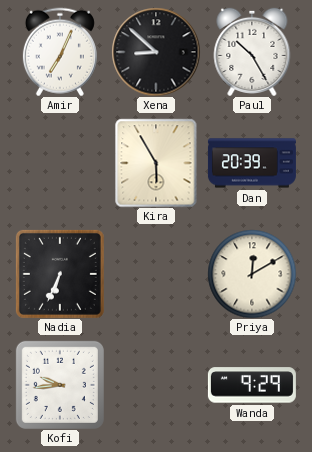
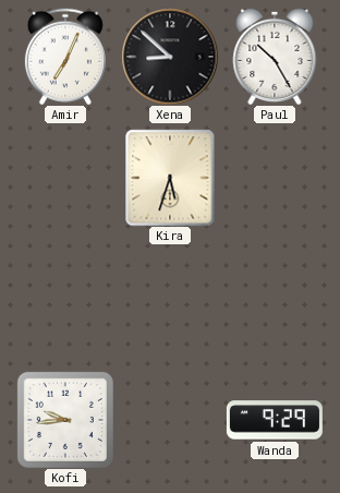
Kira: 5:55 -> 5:33 (170, 178)
Dan: 20:39 -> none (252, 163)
Nadia: 6:34 -> none (60, 274)
Priya: 12:10 -> none (252, 274)
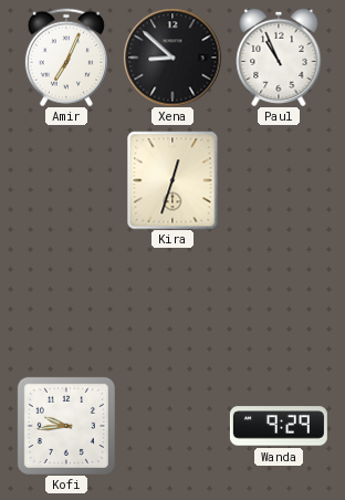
Paul: 10:25 -> 10:56 (279, 58)
Kira: 5:33 -> 12:33 (172, 180)
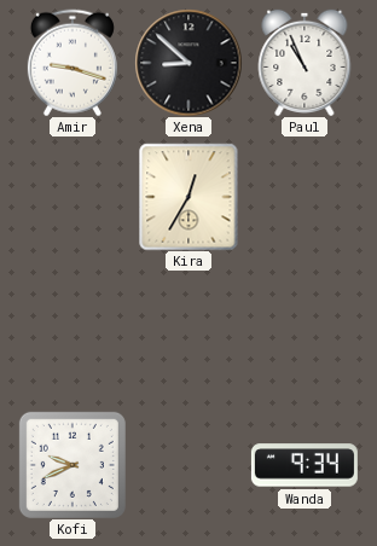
Amir: 7:04 -> 9:18 (72, 63)
Kira: 12:33 -> 12:35 (188, 197)
Kofi: 9:44 -> 9:41 (72, 465)
Wanda: 9:29 -> 9:34 (304, 465)
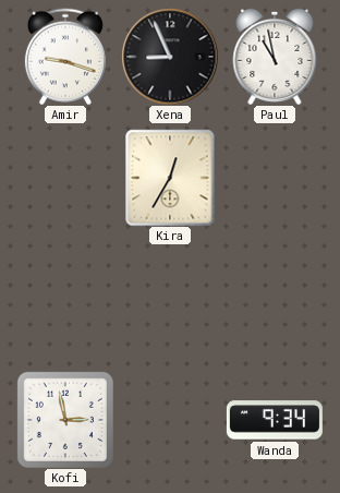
Xena: 8:52 -> 8:56 (170, 57)
Paul: 10:56 -> 10:58 (275, 57)
Kofi: 9:41 -> 2:58 (65, 420)
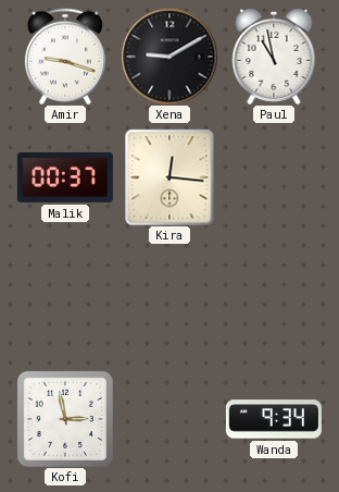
Xena: 8:56 -> 9:10 (169, 57)
Malik: none -> 00:37 (65, 177)
Kira: 12:35 -> 12:16 (169, 177)
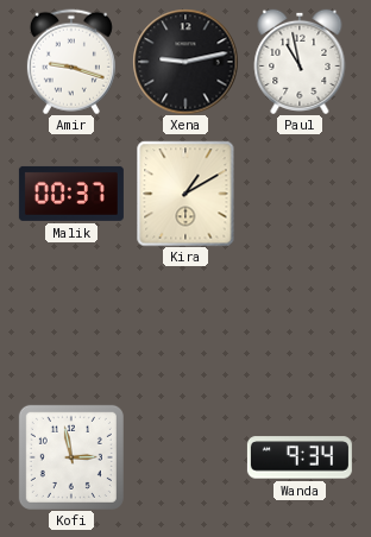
Xena: 9:10 -> 9:13 (185, 62)
Kira: 12:16 -> 1:10 (185, 194)
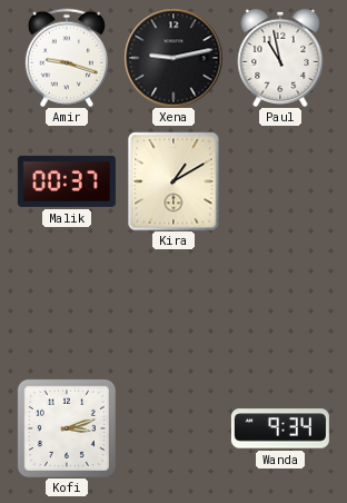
Kofi: 2:58 -> 3:12 (67, 428)
